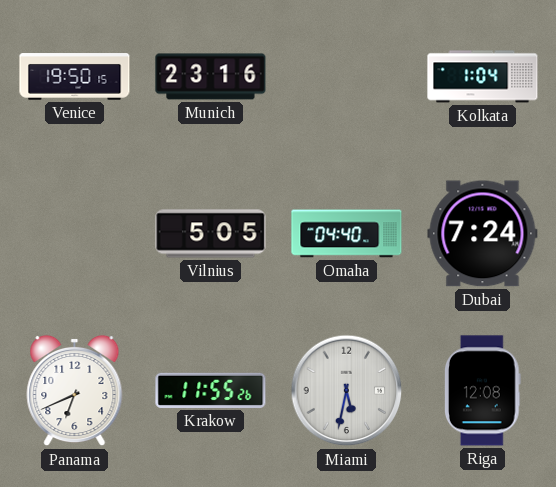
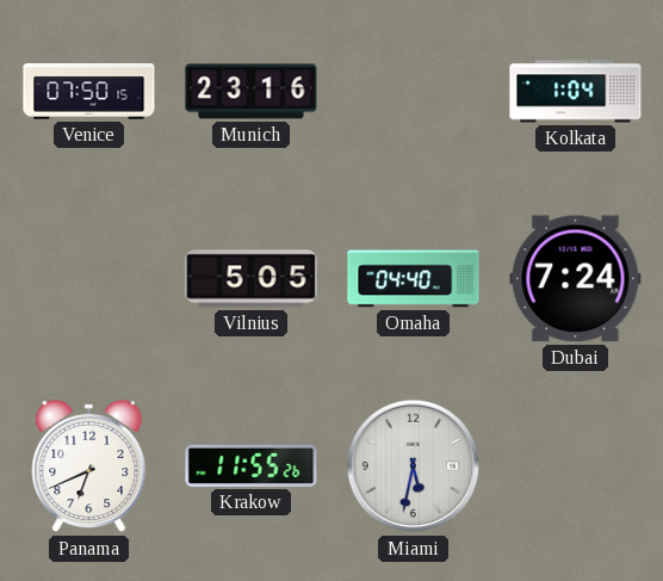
Venice: 19:50 -> 07:50 (89, 92)
Riga: 12:08 -> none (483, 391)
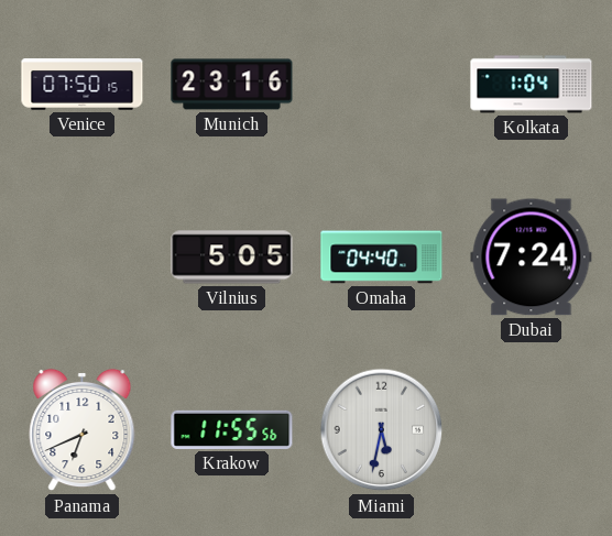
Krakow: 11:55:26 -> 11:55:56 (232, 429)
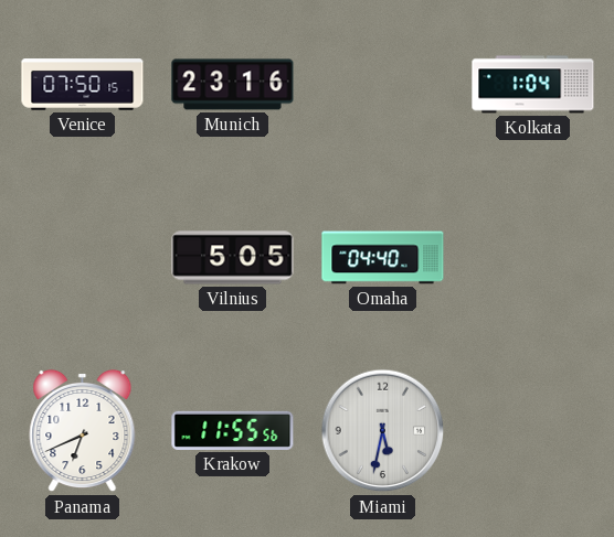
Dubai: 7:24 -> none (532, 258)
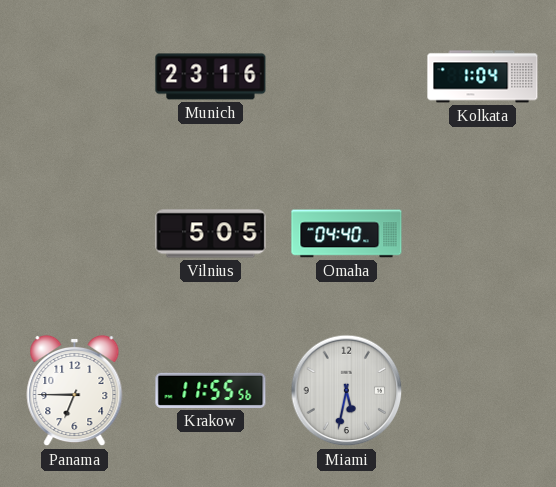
Venice: 07:50 -> none (83, 85)
Panama: 6:41 -> 6:45 (75, 391)
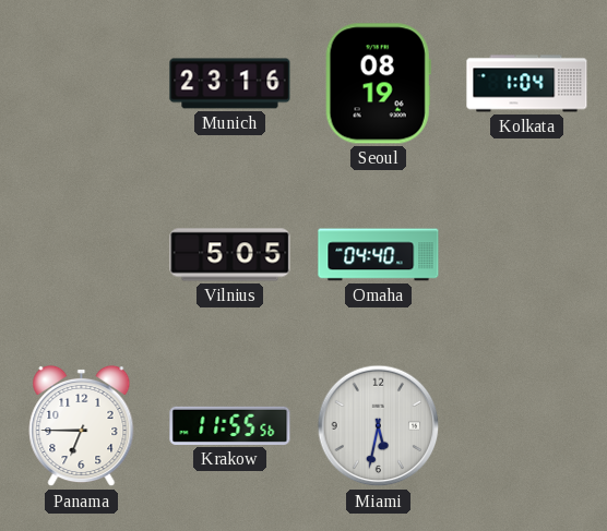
Seoul: none -> 08:19 (378, 84)
